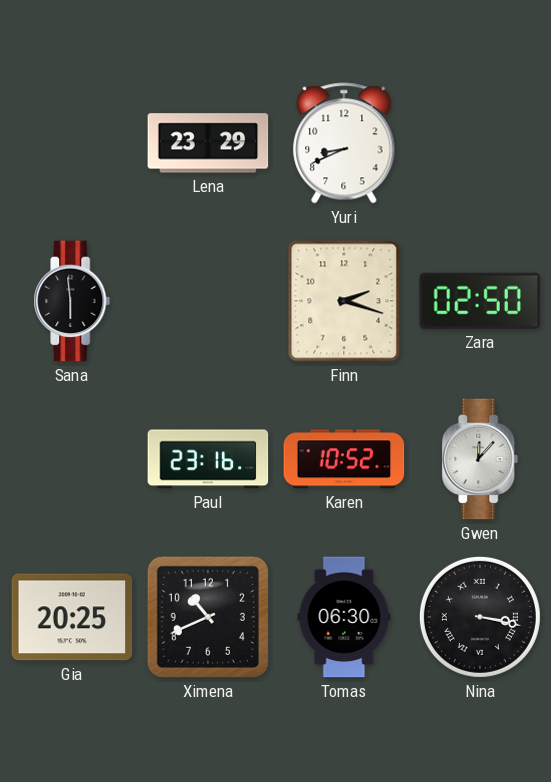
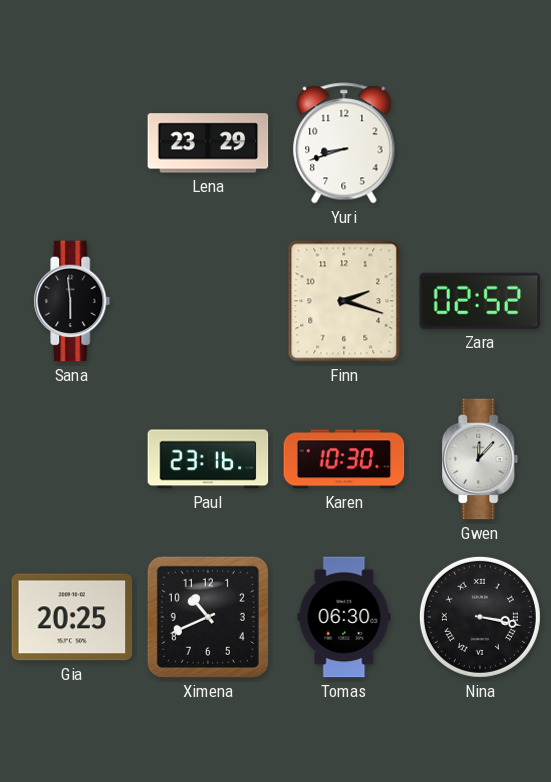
Yuri: 8:41 -> 8:42 (344, 143)
Zara: 02:50 -> 02:52 (480, 301)
Karen: 10:52 -> 10:30 (344, 459)
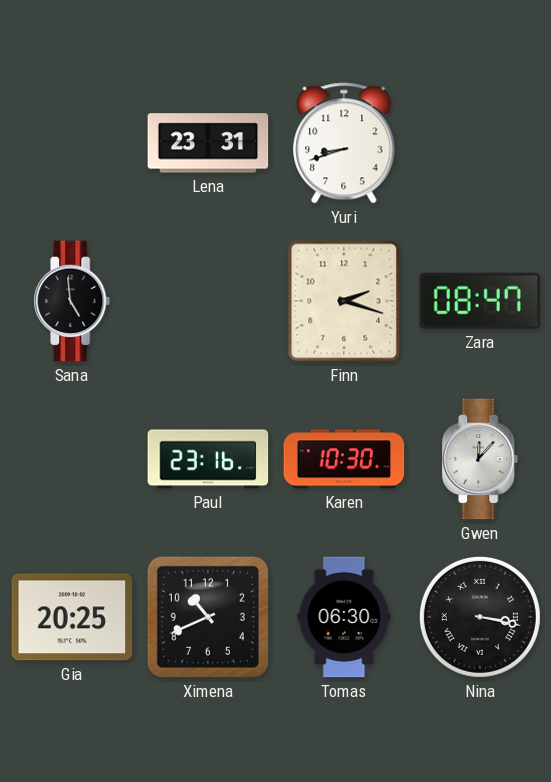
Lena: 23:29 -> 23:31 (208, 143)
Sana: 5:59 -> 4:59 (72, 301)
Zara: 02:52 -> 08:47 (480, 301)
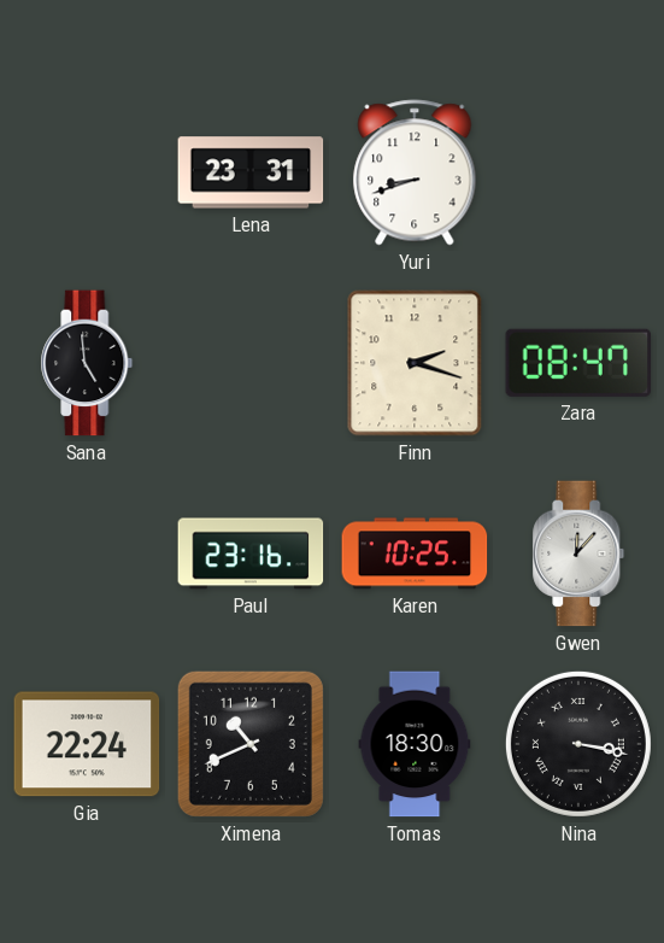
Karen: 10:30 -> 10:25 (415, 553)
Gia: 20:25 -> 22:24 (87, 744)
Tomas: 06:30 -> 18:30 (415, 744)
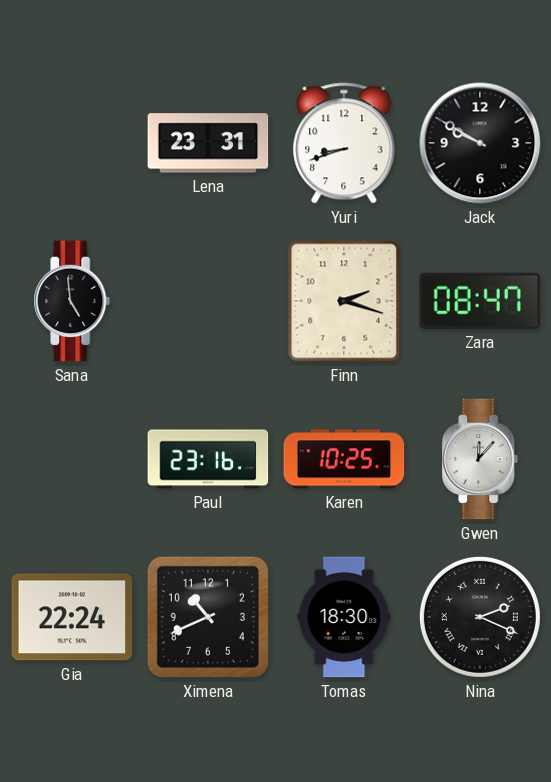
Jack: none -> 9:50 (480, 143)
Nina: 3:17 -> 2:19 (480, 617)
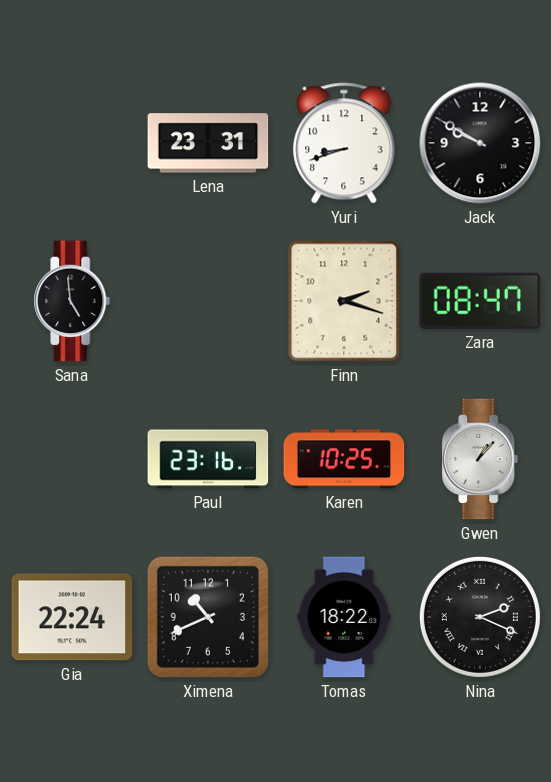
Gwen: 12:07 -> 1:07 (480, 459)
Tomas: 18:30 -> 18:22 (344, 617)
